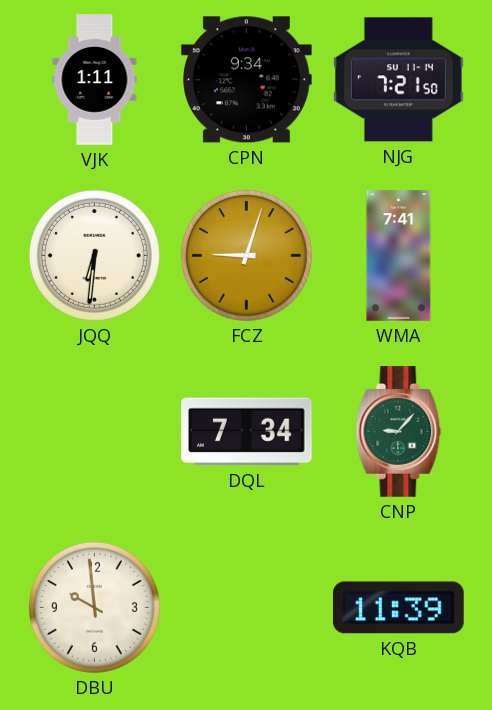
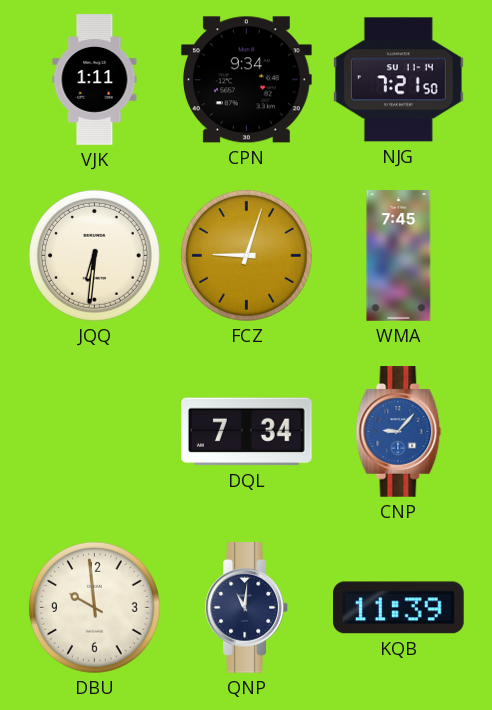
WMA: 7:41 -> 7:45 (399, 256)
CNP dial: green -> blue (399, 432)
QNP: none -> 11:01 (247, 608)
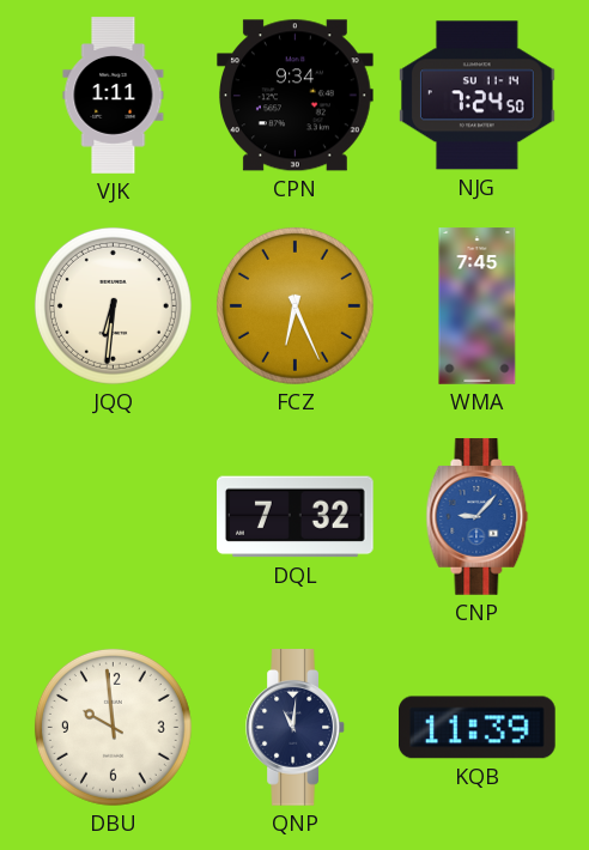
NJG: 7:21 -> 7:24 (478, 96)
FCZ: 9:03 -> 6:26 (294, 305)
DQL: 7:34 -> 7:32 (296, 517)
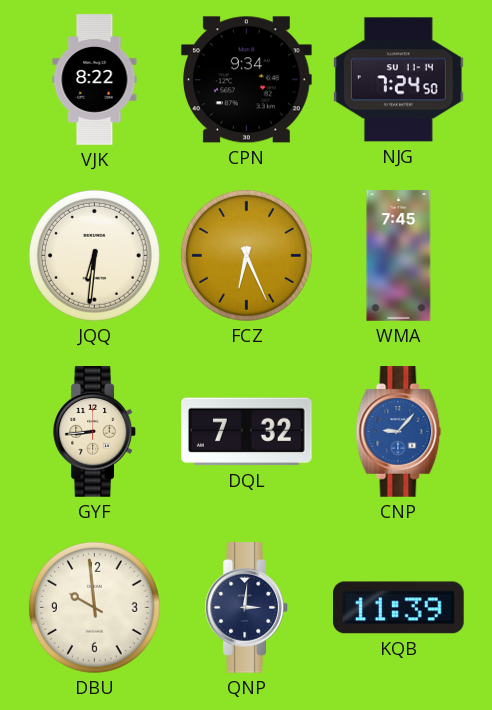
VJK: 1:11 -> 8:22 (95, 80)
GYF: none -> 8:44 (95, 432)
QNP: 11:01 -> 3:01 (247, 608)
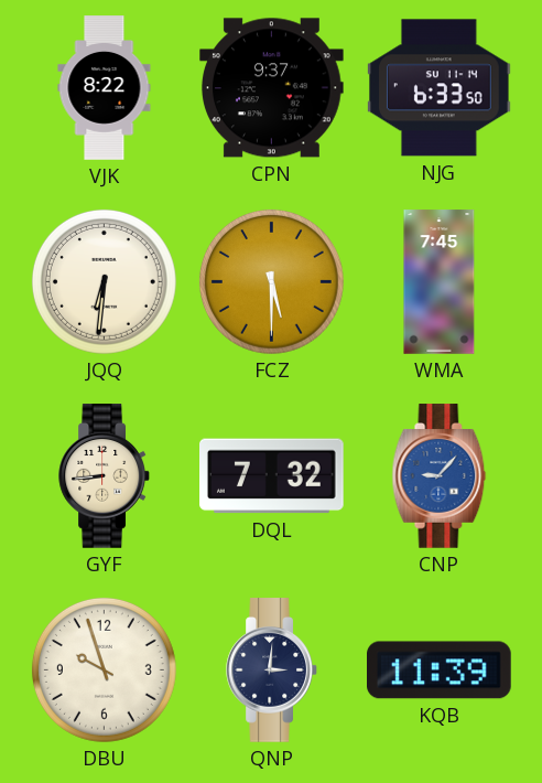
CPN: 9:34 -> 9:37 (272, 88)
NJG: 7:24 -> 6:33 (440, 88)
FCZ: 6:26 -> 5:30 (271, 281)
DBU: 9:59 -> 9:57 (104, 669)
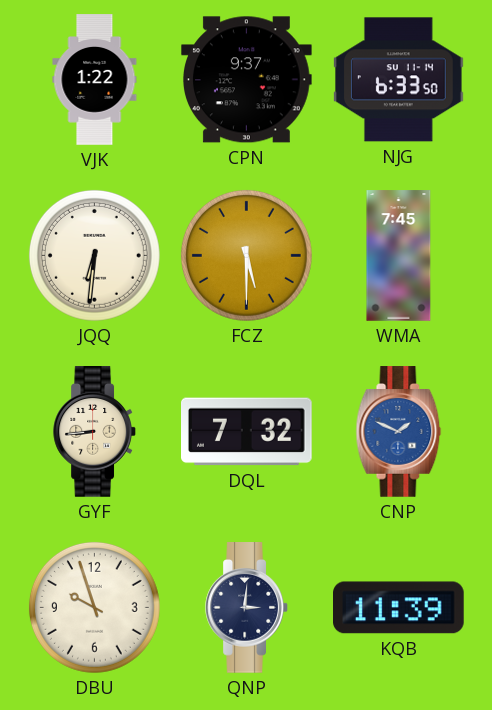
VJK: 8:22 -> 1:22 (95, 80)
CNP: 9:07 -> 1:49 (399, 432)
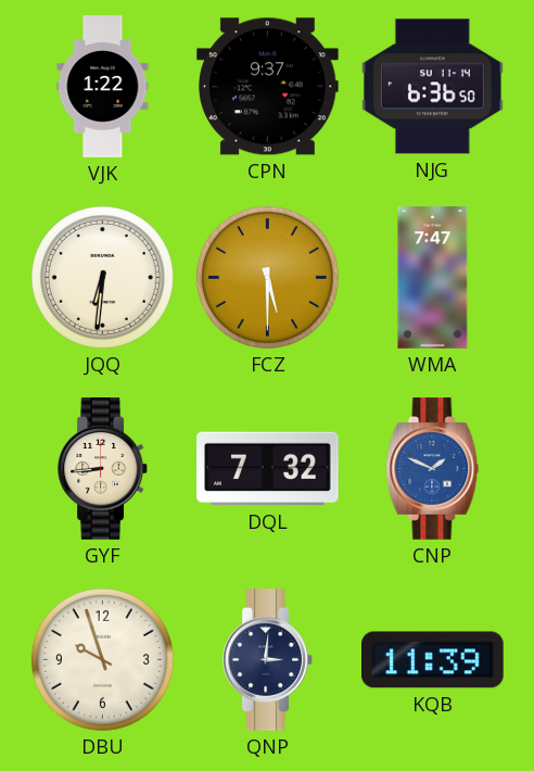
NJG: 6:33 -> 6:36 (433, 87)
WMA: 7:45 -> 7:47 (433, 278)
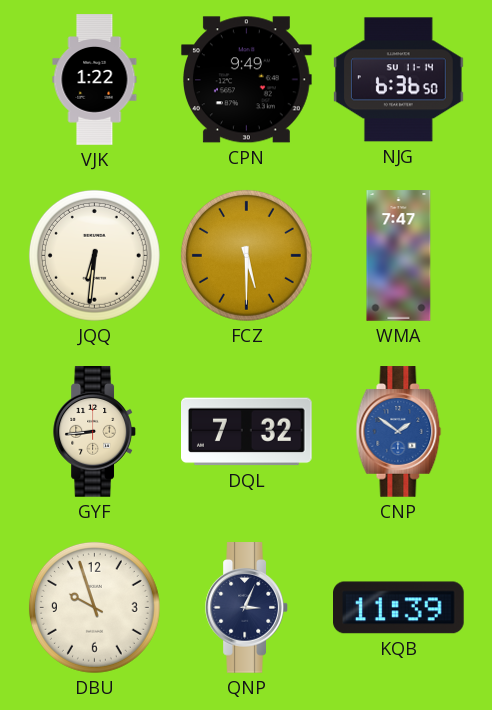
CPN: 9:37 -> 9:49 (247, 80)
CNP: 1:49 -> 1:51 (399, 432)
QNP: 3:01 -> 3:04 (247, 608)
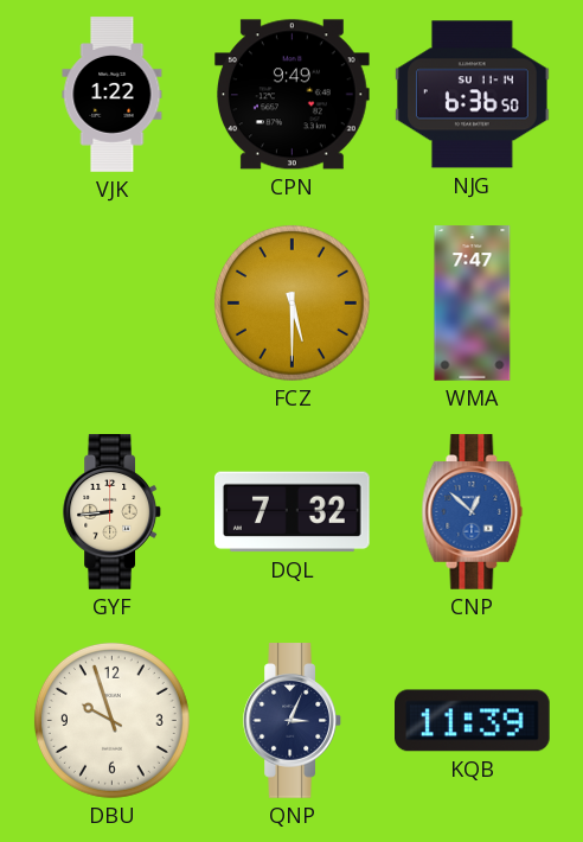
JQQ: 6:31 -> none (94, 255)
CNP: 1:51 -> 12:52 (473, 512)
